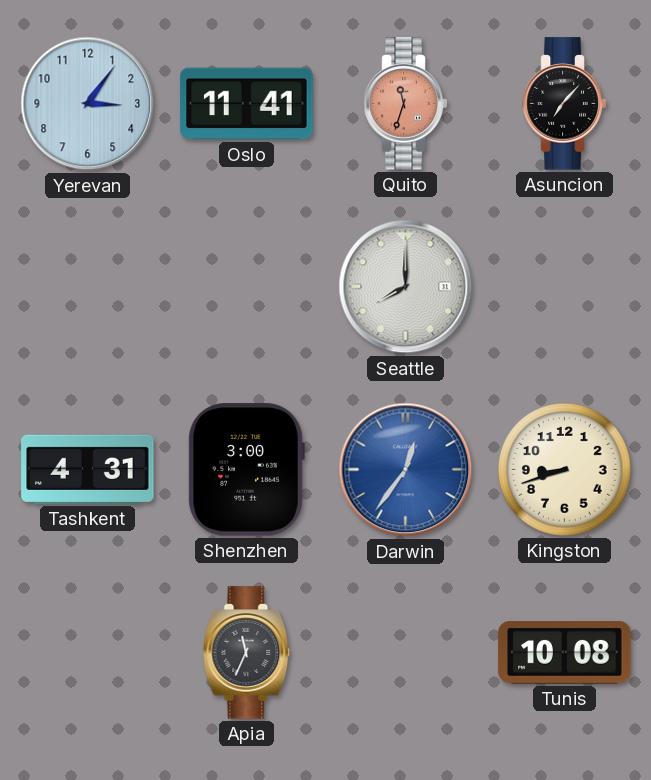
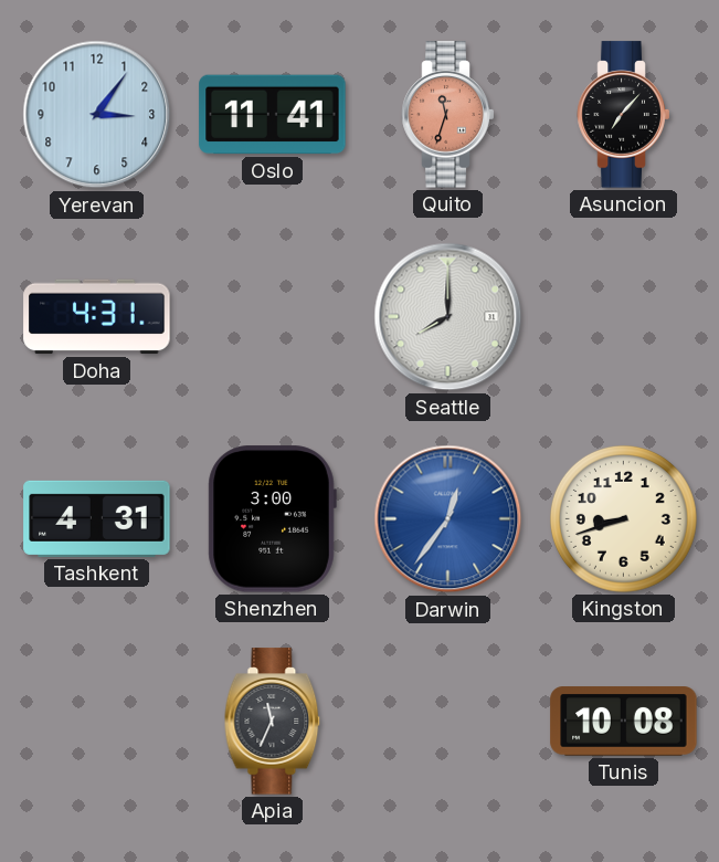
Doha: none -> 4:31 (97, 317)
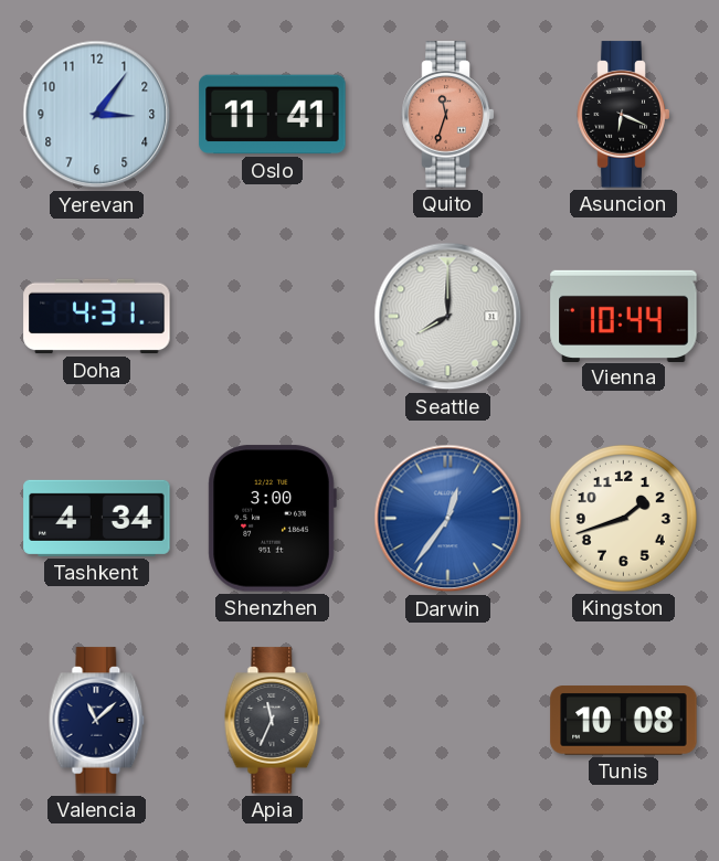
Asuncion: 7:07 -> 6:19 (624, 115)
Vienna: none -> 10:44 (624, 316)
Tashkent: 4:31 -> 4:34 (97, 518)
Kingston: 8:42 -> 1:42 (623, 518)
Valencia: none -> 11:08 (97, 721)
